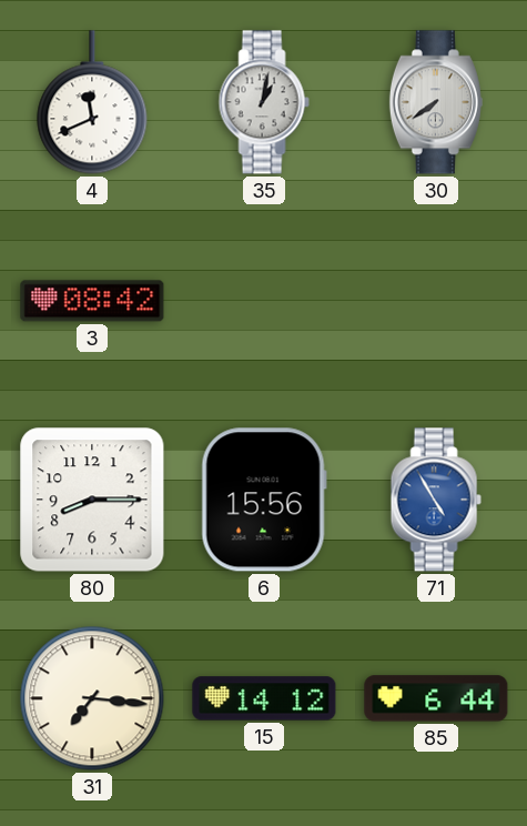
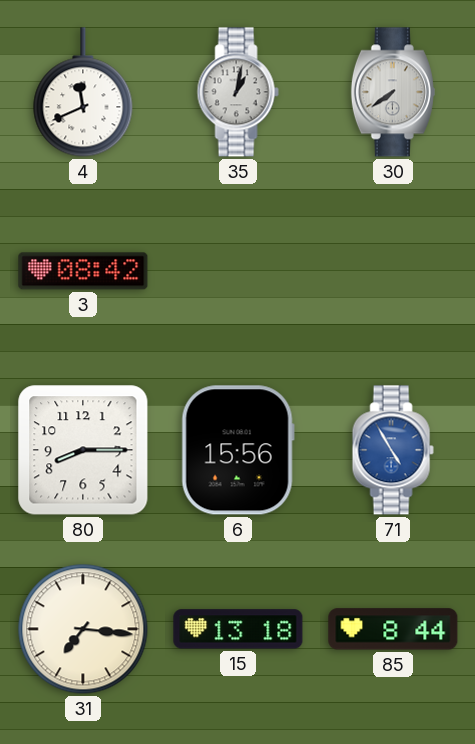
15: 14:12 -> 13:18 (238, 629)
85: 6:44 -> 8:44 (393, 629)
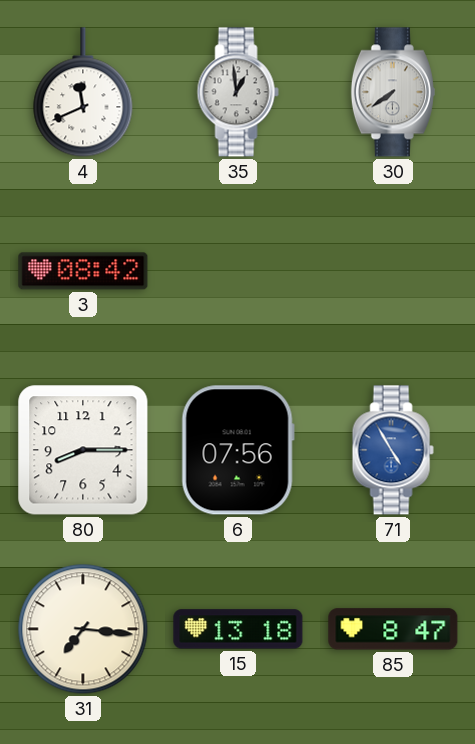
35: 1:02 -> 12:59 (238, 92)
6: 15:56 -> 07:56 (238, 450)
85: 8:44 -> 8:47 (393, 629)
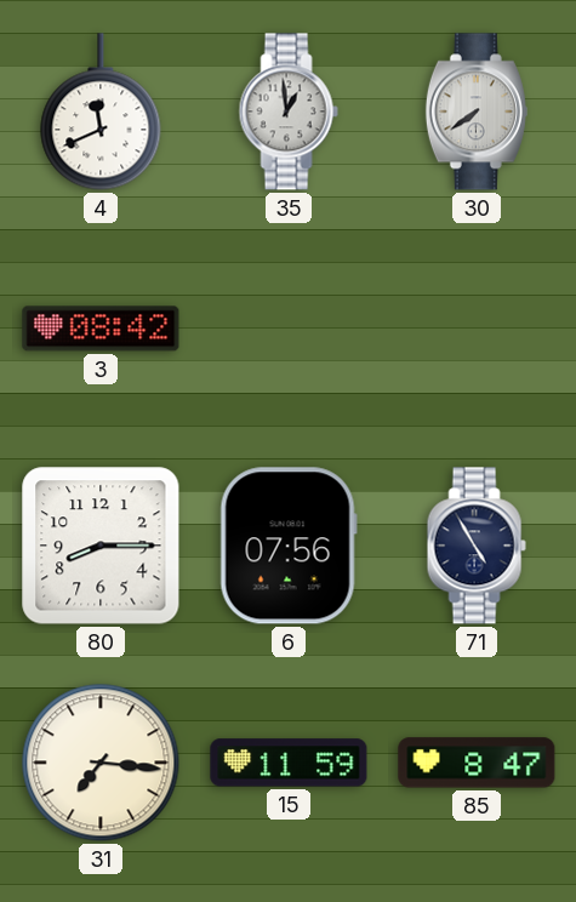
71 dial: blue -> navy (477, 546)
15: 13:18 -> 11:59 (289, 763)
